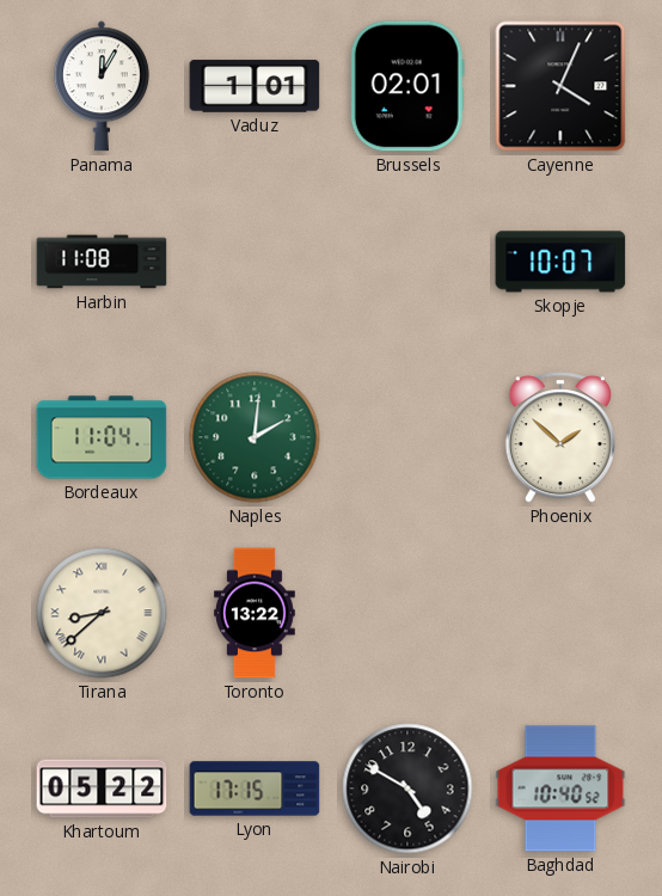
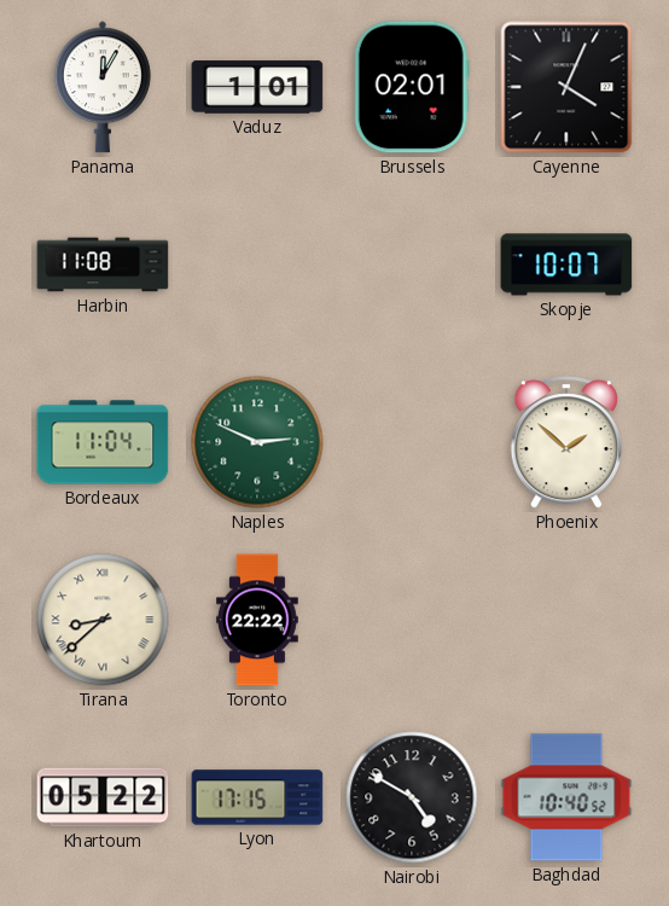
Naples: 2:01 -> 2:49 (257, 442)
Toronto: 13:22 -> 22:22 (258, 620)
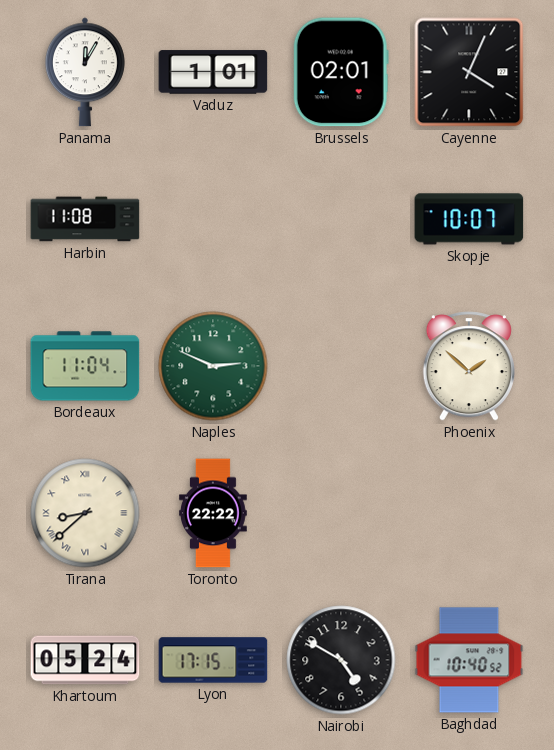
Khartoum: 05:22 -> 05:24 (85, 660)
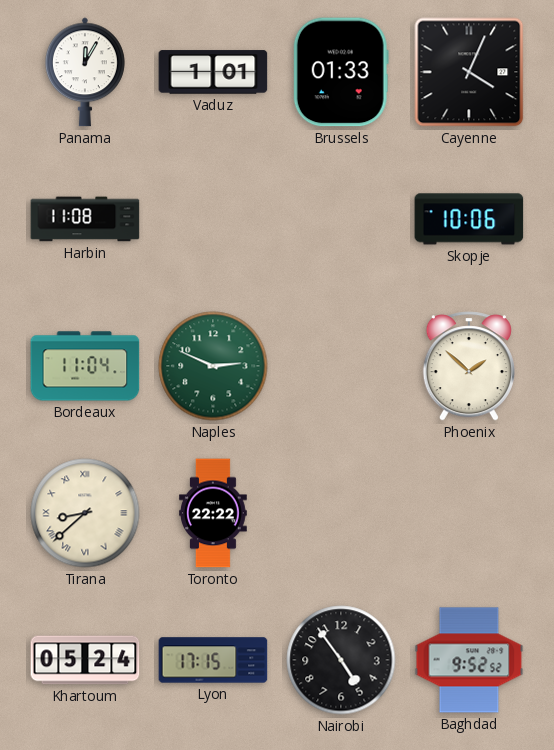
Brussels: 02:01 -> 01:33 (341, 72)
Skopje: 10:07 -> 10:06 (469, 219)
Nairobi: 4:50 -> 4:54 (341, 660)
Baghdad: 10:40 -> 9:52 (469, 660)
